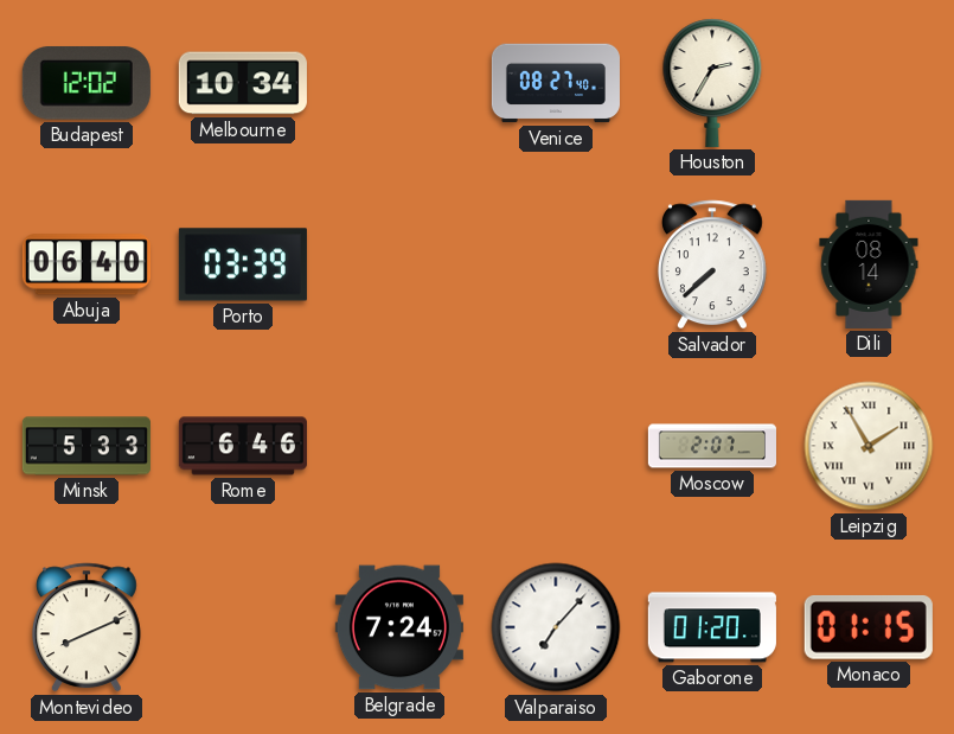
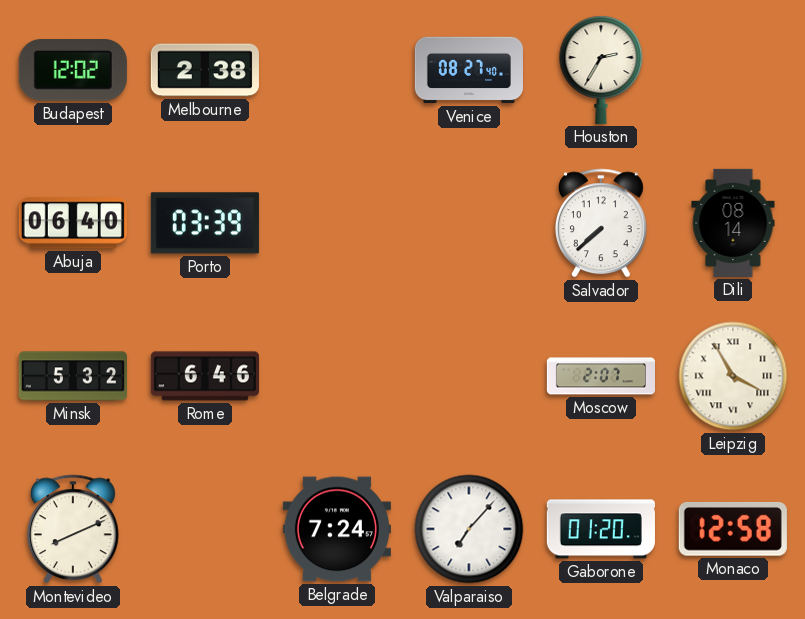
Melbourne: 10:34 -> 2:38 (205, 70)
Minsk: 5:33 -> 5:32 (73, 376)
Leipzig: 1:55 -> 3:55 (733, 376)
Monaco: 01:15 -> 12:58 (733, 529)
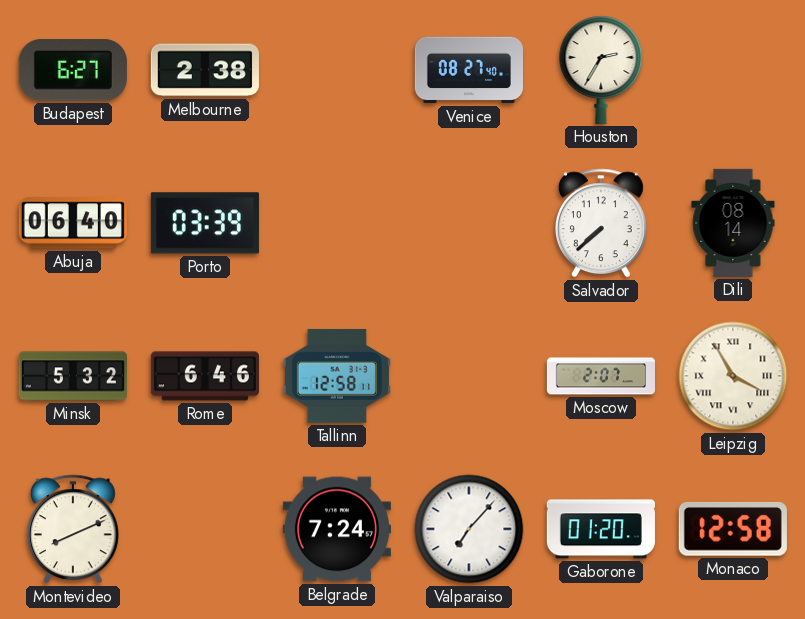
Budapest: 12:02 -> 6:27 (73, 70)
Tallinn: none -> 12:58 (337, 376)
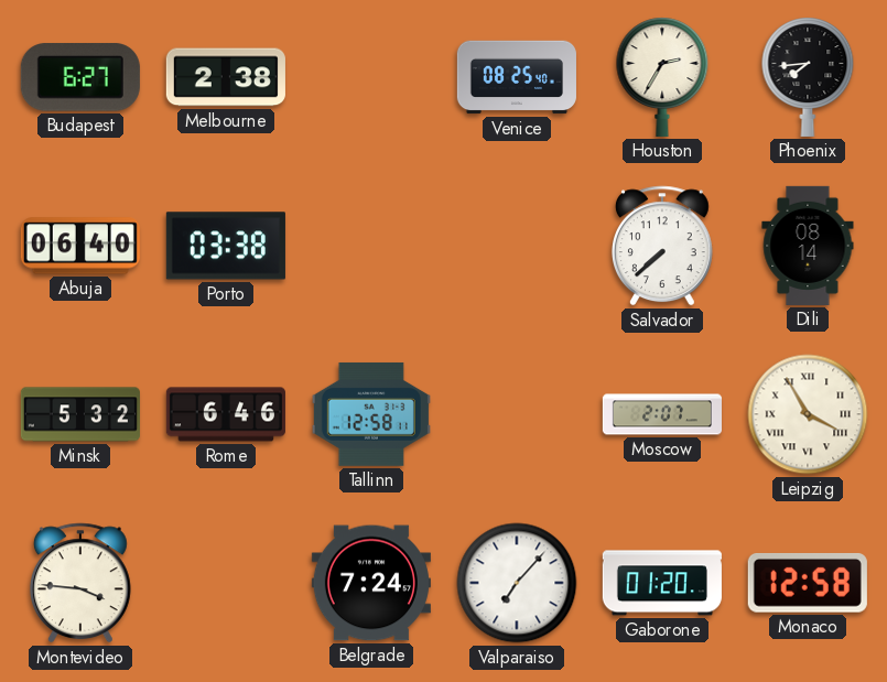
Venice: 08:27 -> 08:25 (517, 77)
Phoenix: none -> 7:44 (808, 77)
Porto: 03:39 -> 03:38 (226, 246)
Montevideo: 8:11 -> 3:46 (80, 583)
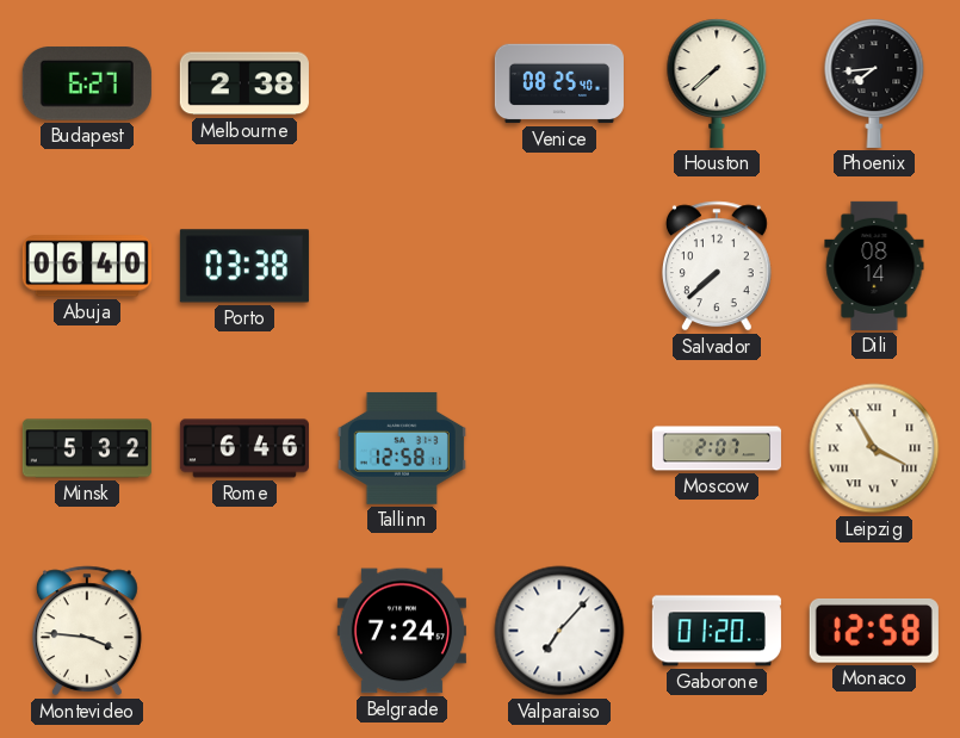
Houston: 2:35 -> 7:38 (717, 83)
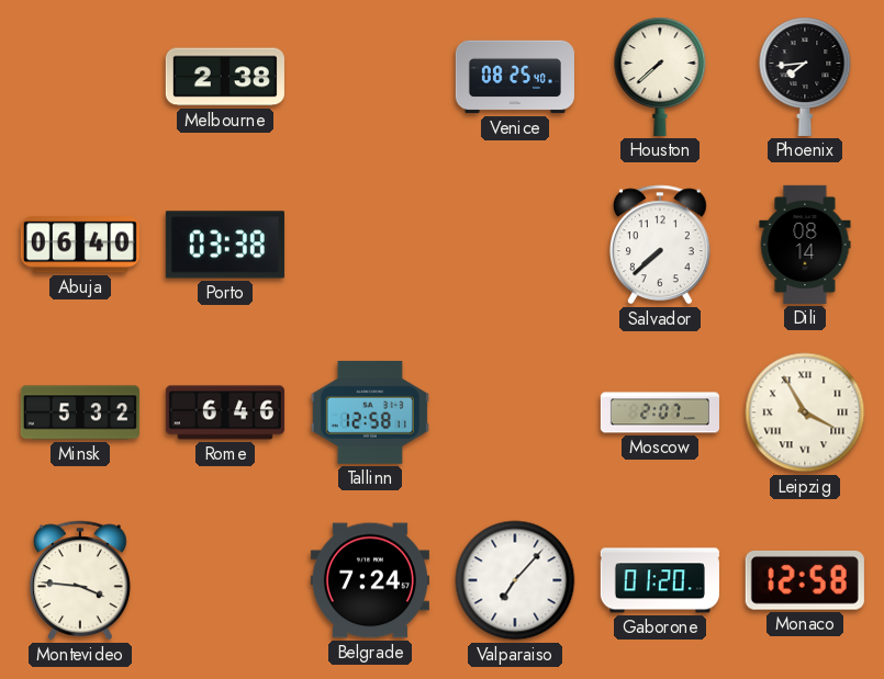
Budapest: 6:27 -> none (87, 83)
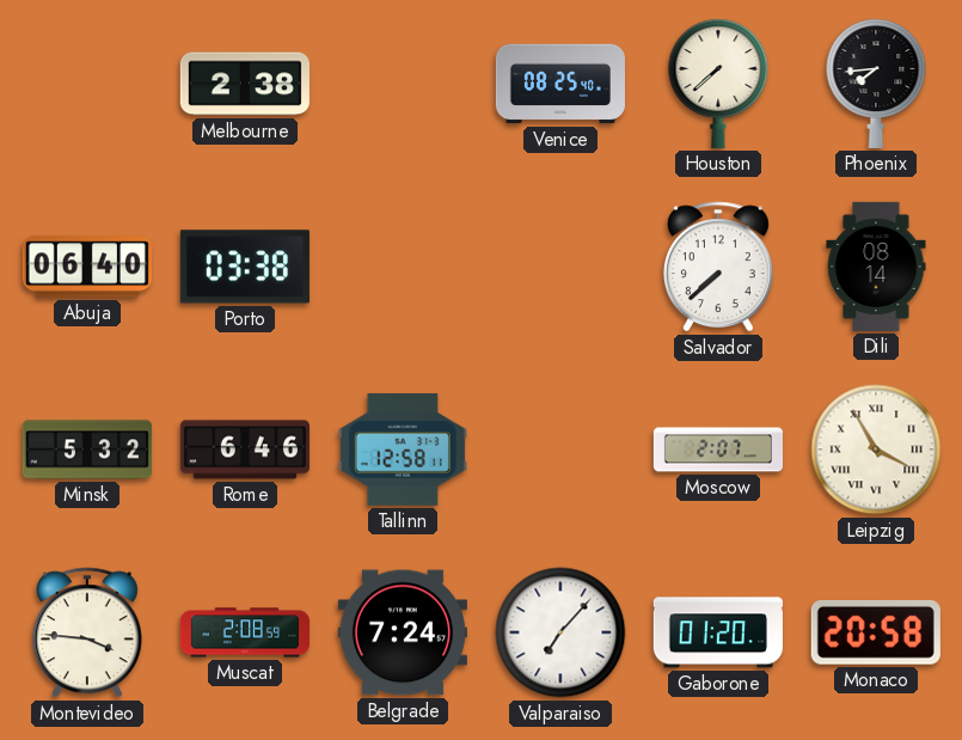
Muscat: none -> 2:08 (244, 632)
Monaco: 12:58 -> 20:58 (876, 632)
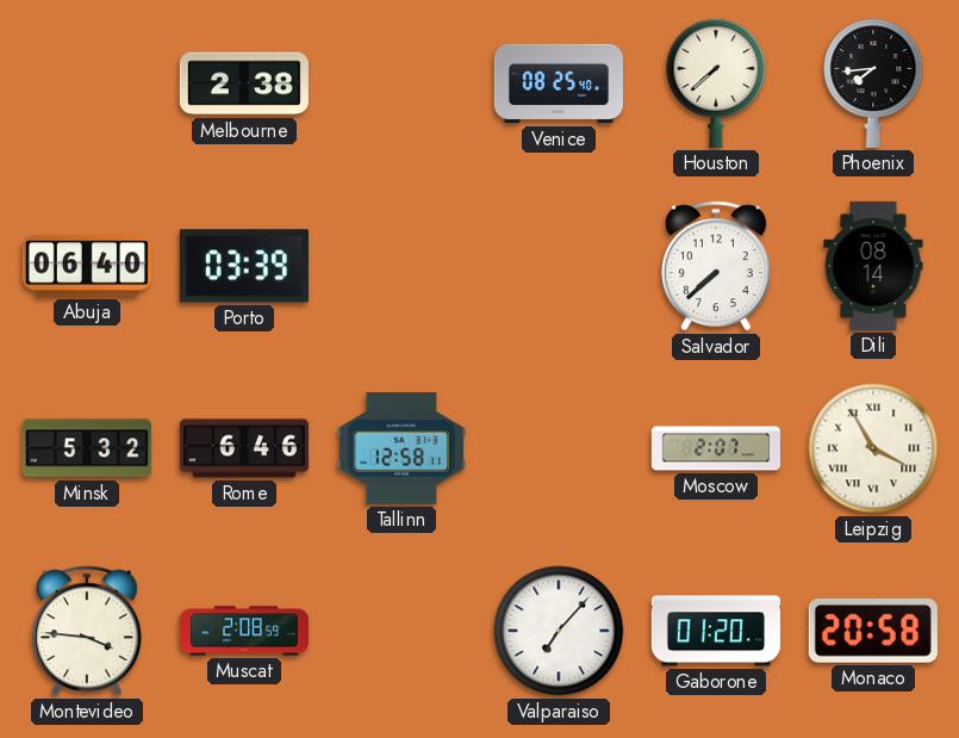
Porto: 03:38 -> 03:39 (244, 266)
Belgrade: 7:24 -> none (403, 632)
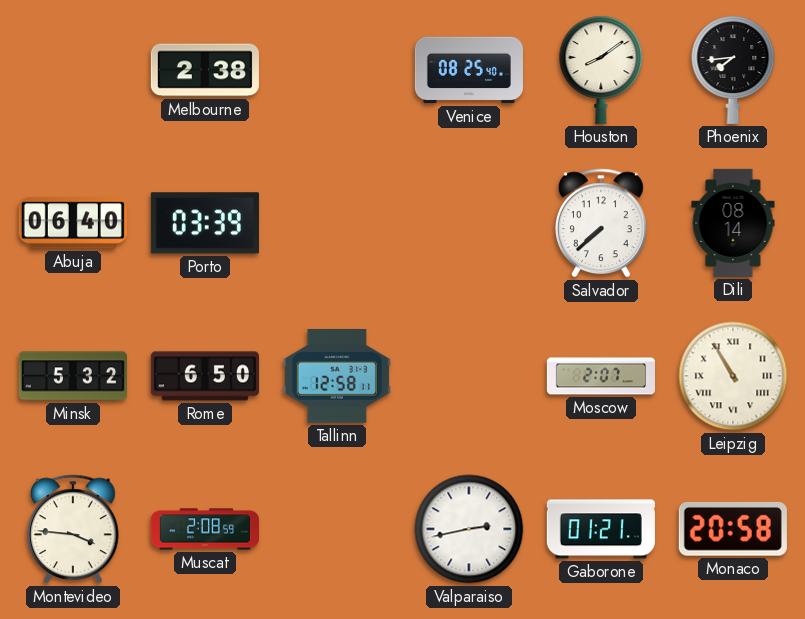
Houston: 7:38 -> 8:09 (601, 70)
Rome: 6:46 -> 6:50 (205, 376)
Leipzig: 3:55 -> 10:55 (733, 376)
Valparaiso: 7:07 -> 2:43 (469, 529)
Gaborone: 01:20 -> 01:21 (601, 529)
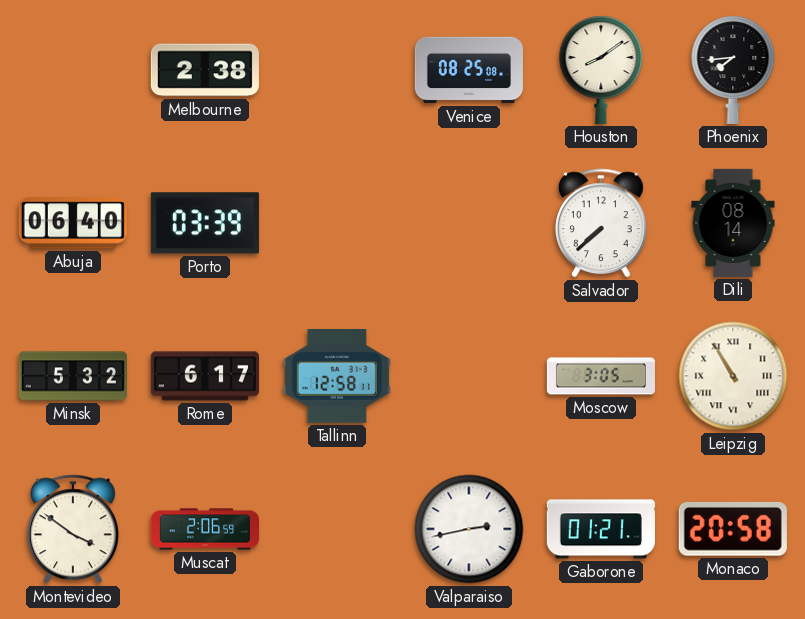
Venice: 08:25:40 -> 08:25:08 (469, 70)
Rome: 6:50 -> 6:17 (205, 376)
Moscow: 2:07 -> 3:05 (600, 376)
Montevideo: 3:46 -> 3:51 (73, 529)
Muscat: 2:08 -> 2:06 (204, 529)
